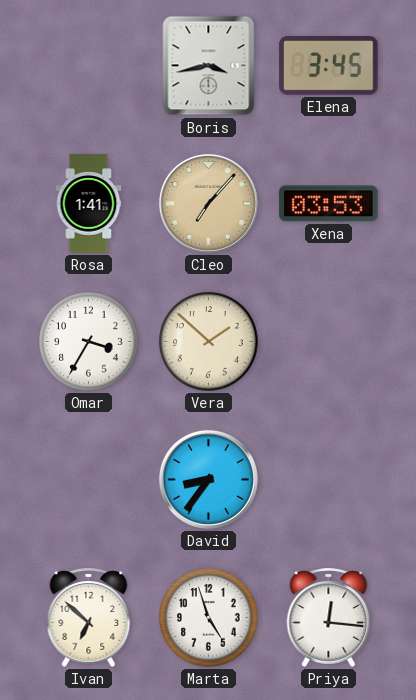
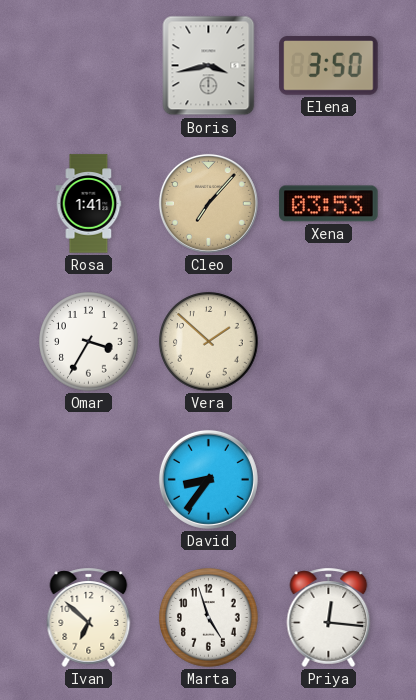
Elena: 3:45 -> 3:50 (329, 66)
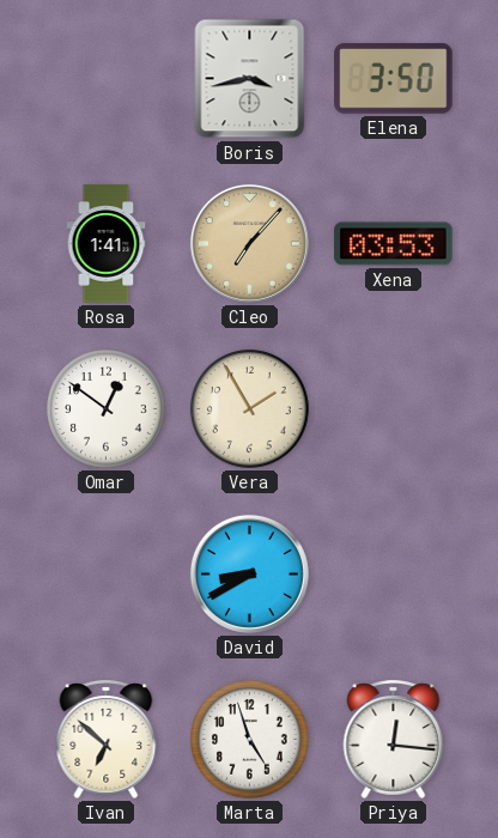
Omar: 3:35 -> 12:51 (107, 409)
Vera: 1:52 -> 1:55 (250, 409)
David: 8:36 -> 8:40 (249, 573)
